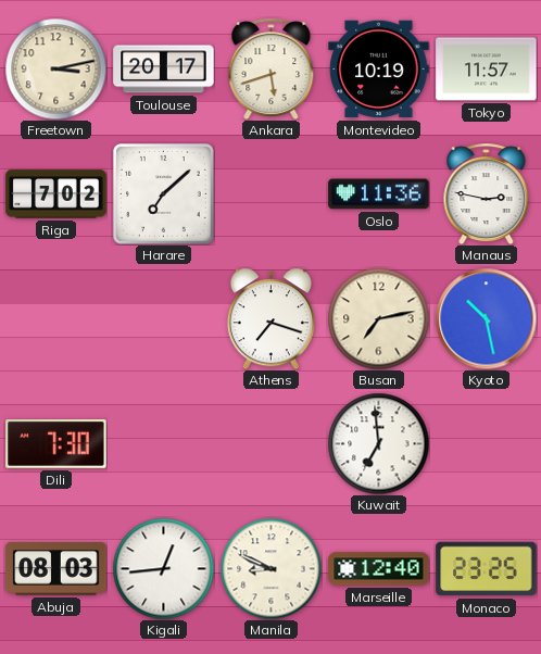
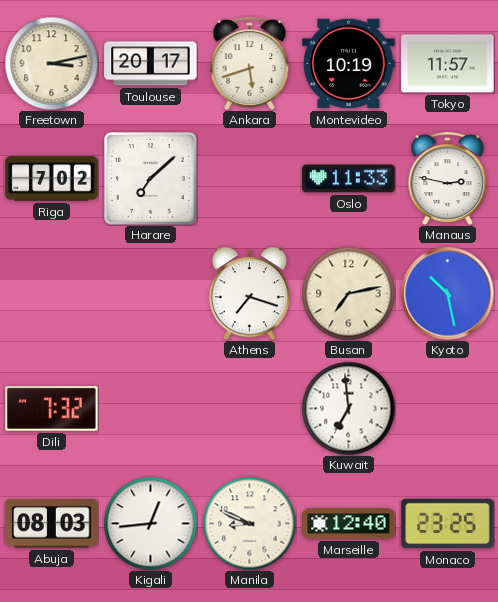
Oslo: 11:36 -> 11:33 (349, 179)
Dili: 7:30 -> 7:32 (52, 409)
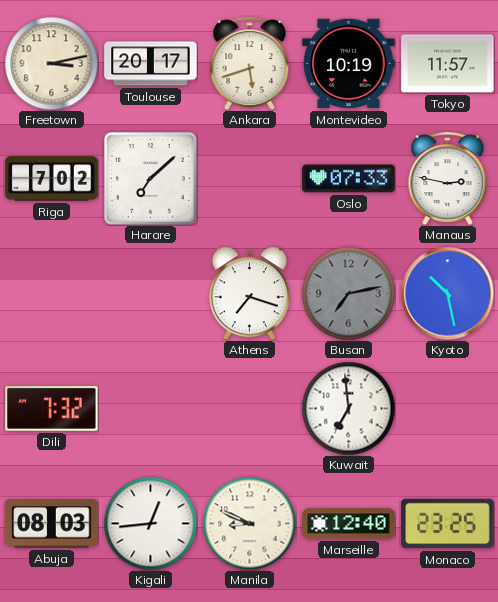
Oslo: 11:33 -> 07:33 (349, 179)
Busan dial: cream -> grey (348, 293)
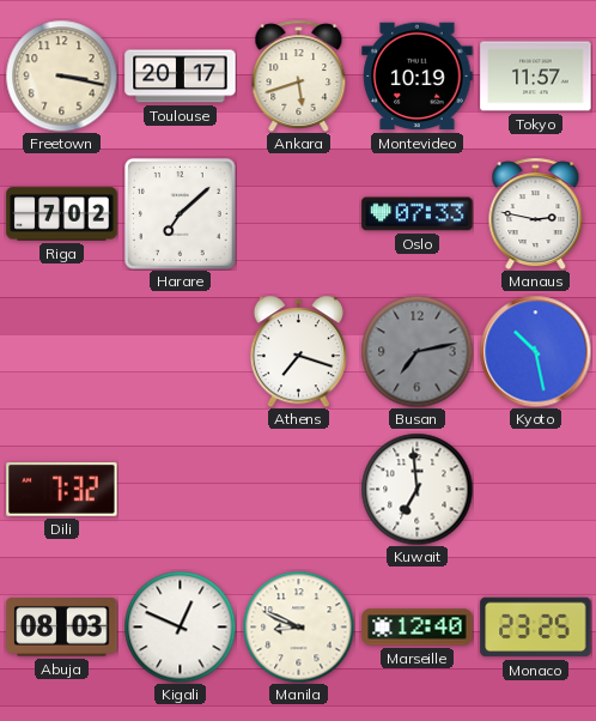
Freetown: 3:13 -> 3:17 (61, 75)
Kigali: 12:44 -> 12:49 (180, 626)
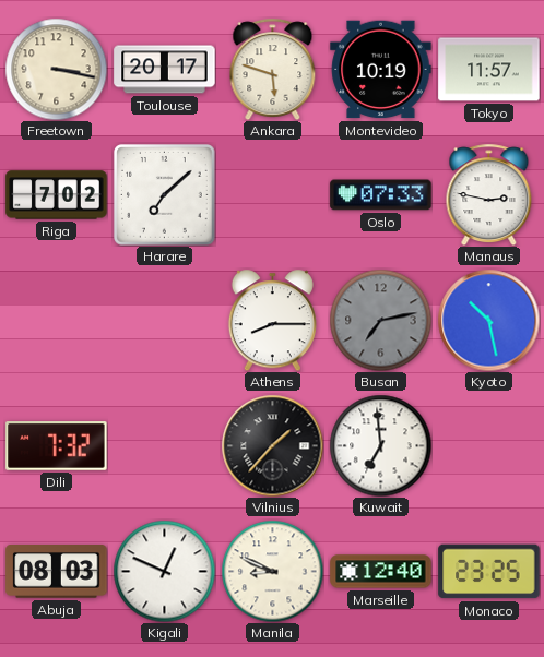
Ankara: 5:42 -> 5:48 (273, 69)
Athens: 7:18 -> 8:15 (272, 320)
Vilnius: none -> 1:37 (272, 445)
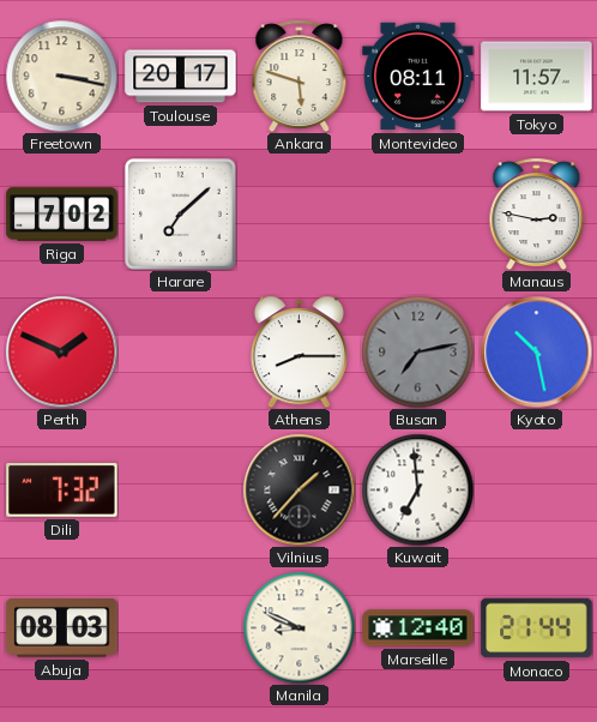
Montevideo: 10:19 -> 08:11 (418, 77)
Oslo: 07:33 -> none (381, 195)
Perth: none -> 1:49 (61, 351)
Kigali: 12:49 -> none (164, 571)
Monaco: 23:25 -> 21:44 (537, 628)
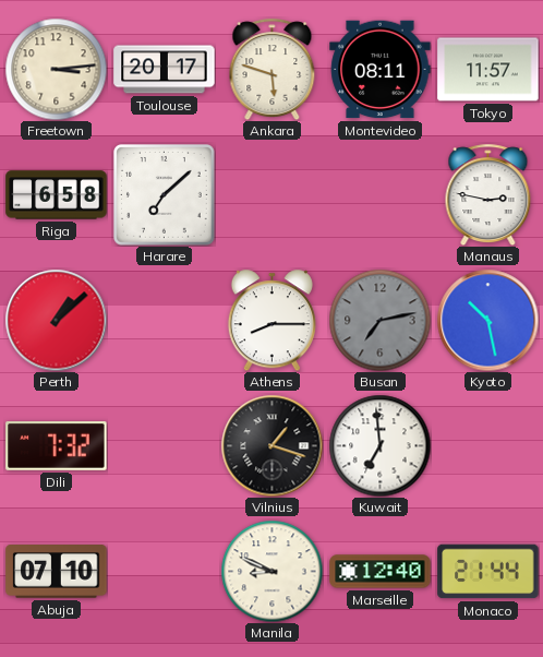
Freetown: 3:17 -> 3:14 (56, 69)
Riga: 7:02 -> 6:58 (57, 195)
Perth: 1:49 -> 1:08 (56, 320)
Vilnius: 1:37 -> 1:18 (271, 445)
Abuja: 08:03 -> 07:10 (57, 572)
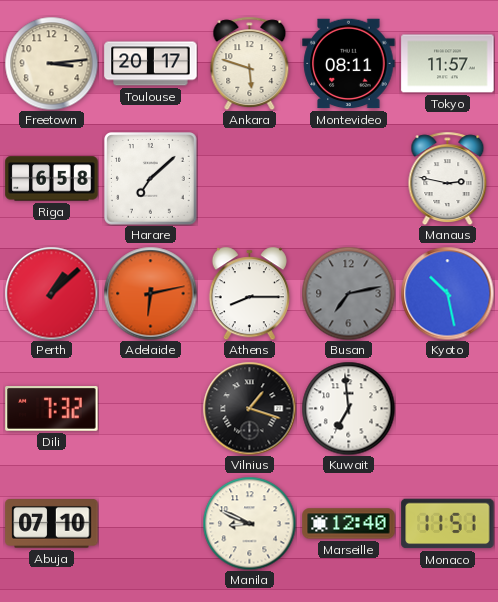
Adelaide: none -> 6:13 (150, 293)
Monaco: 21:44 -> 11:51 (448, 524)
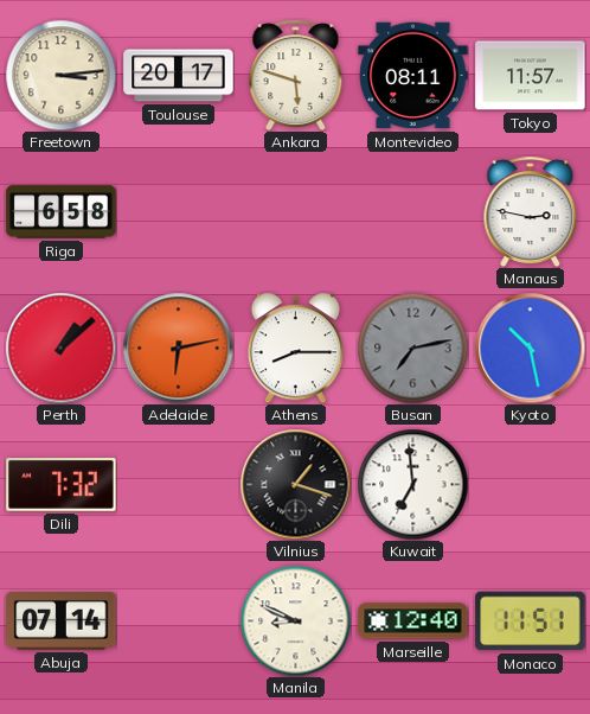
Harare: 7:08 -> none (151, 179)
Abuja: 07:10 -> 07:14 (62, 621)
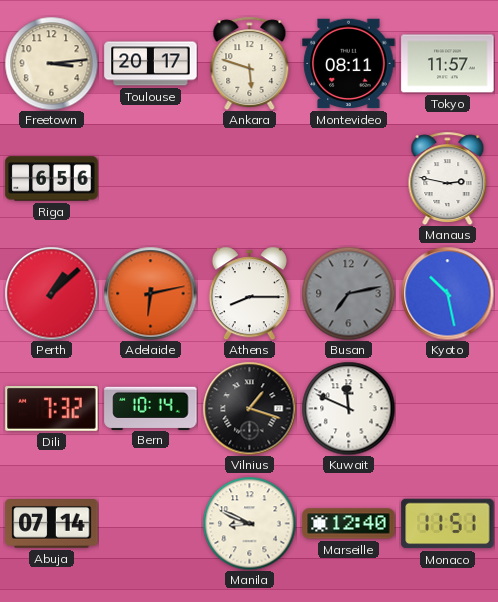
Riga: 6:58 -> 6:56 (52, 179)
Bern: none -> 10:14 (151, 408)
Kuwait: 6:59 -> 11:49 (348, 408)
